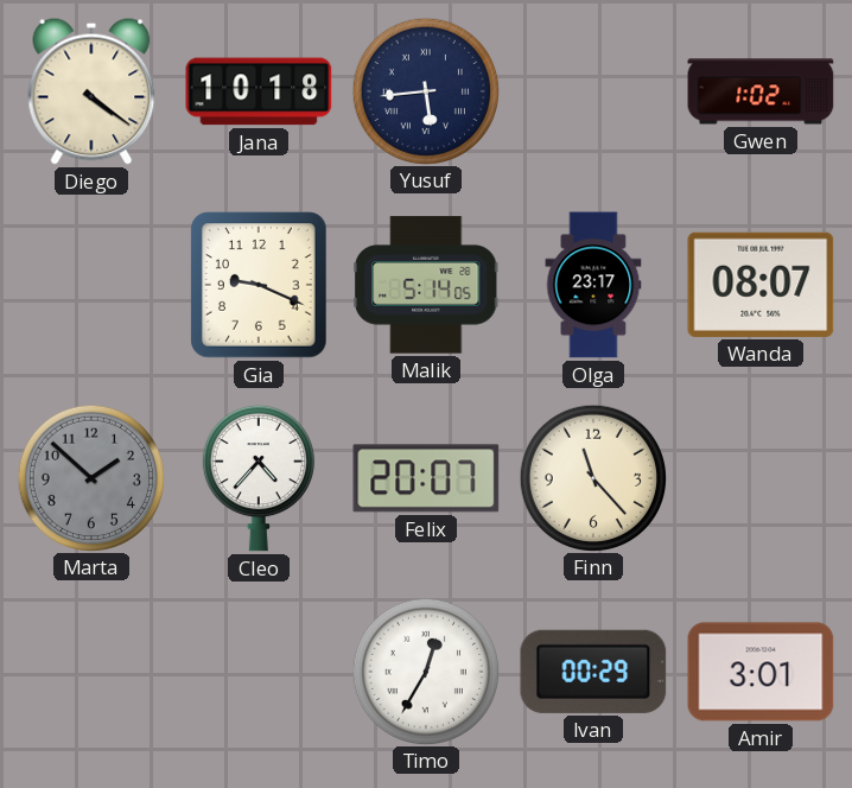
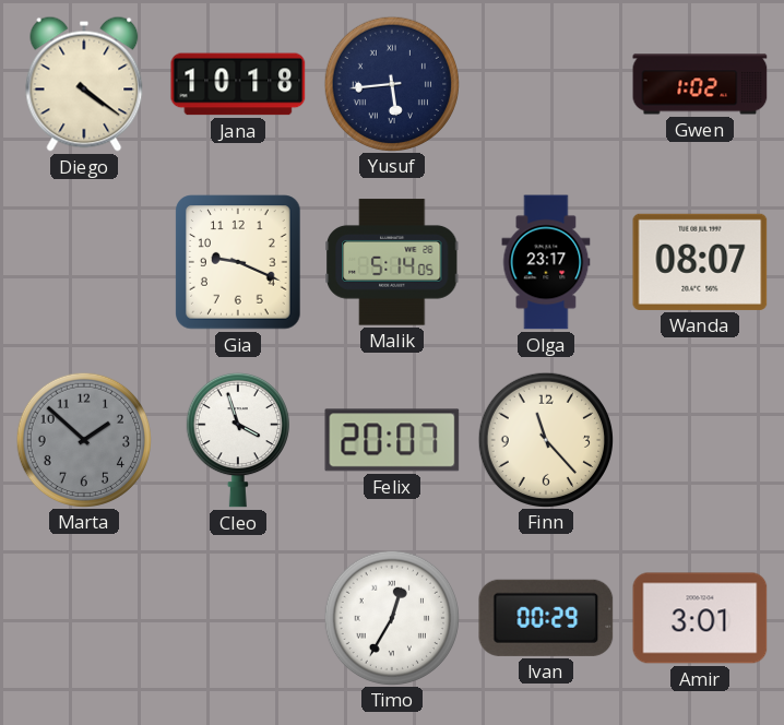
Cleo: 4:37 -> 3:57 (238, 440)
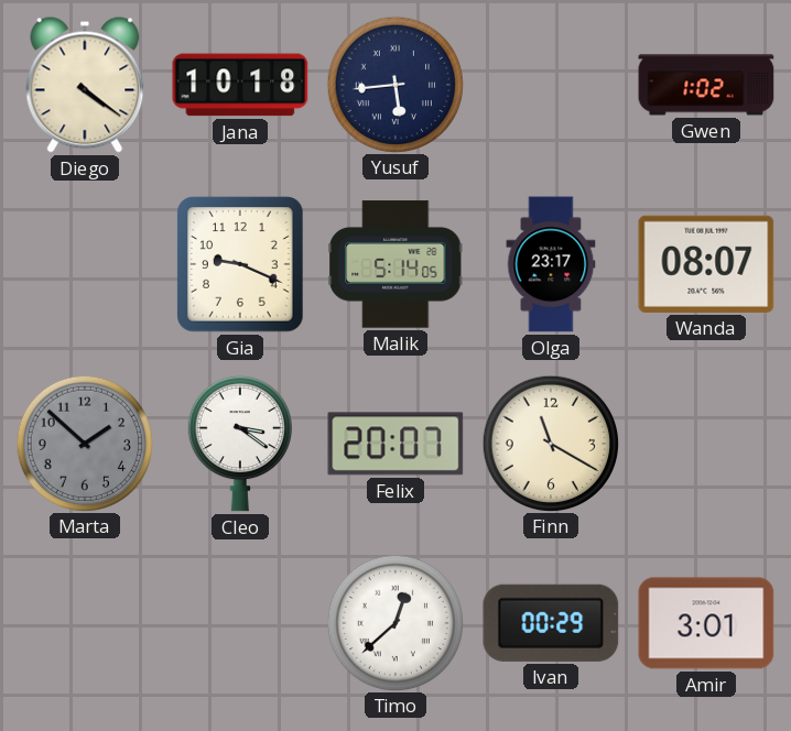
Cleo: 3:57 -> 3:21 (240, 444)
Finn: 11:23 -> 11:20 (550, 443)
Timo: 12:35 -> 12:38 (394, 622)
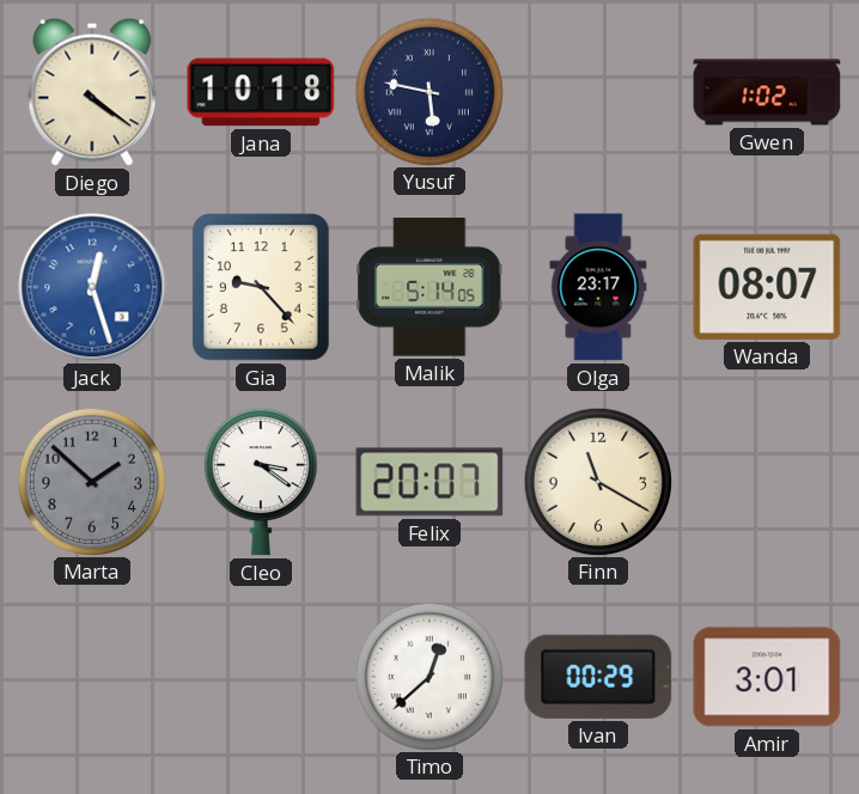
Yusuf: 5:44 -> 5:47 (428, 91)
Jack: none -> 12:27 (92, 287)
Gia: 9:19 -> 9:23 (261, 287)
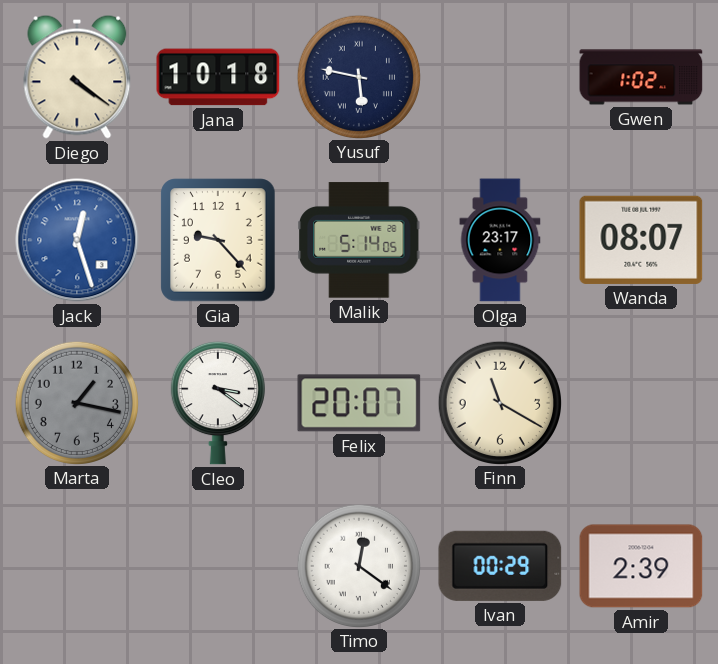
Marta: 1:52 -> 1:17 (76, 402)
Timo: 12:38 -> 12:21 (358, 565)
Amir: 3:01 -> 2:39 (641, 566)
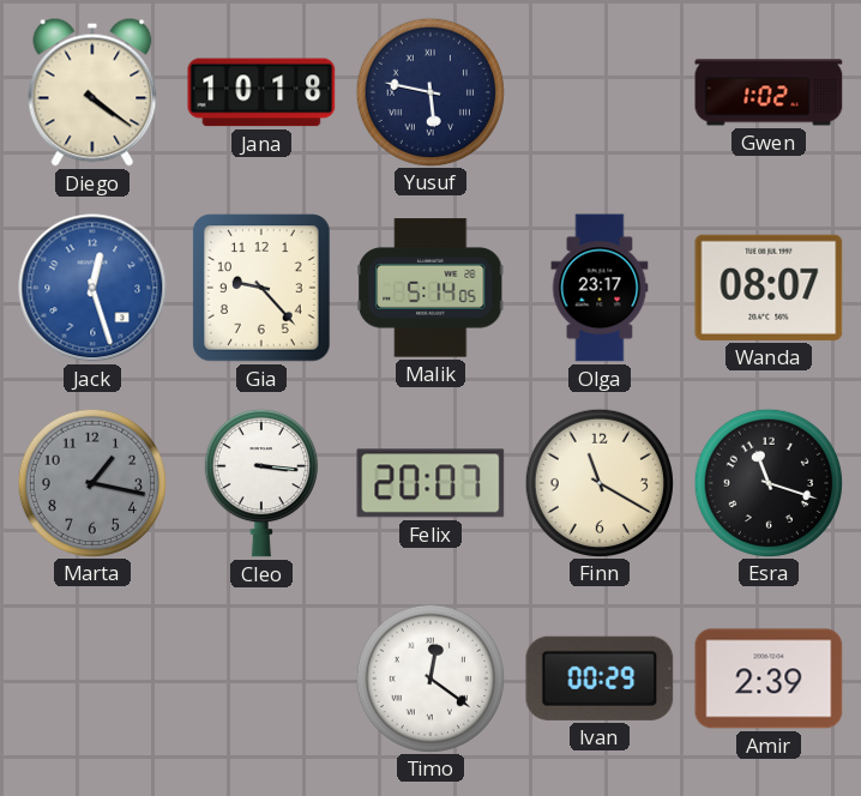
Cleo: 3:21 -> 3:16 (261, 483)
Esra: none -> 11:18 (767, 482)
